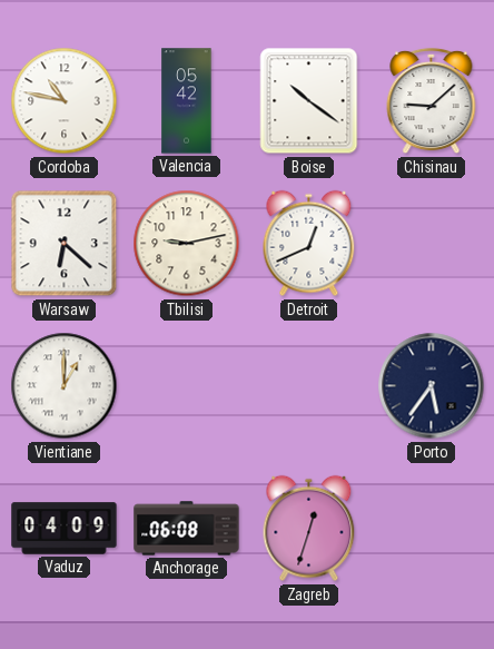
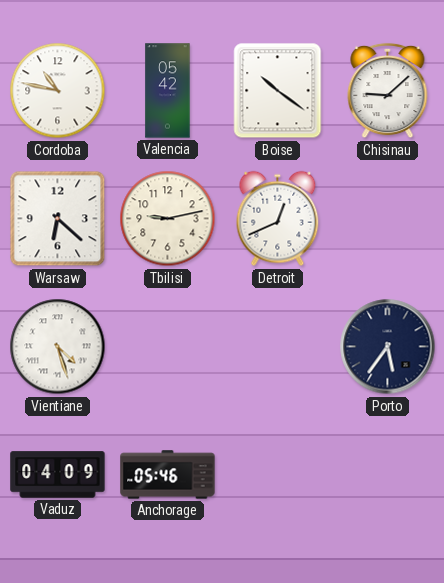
Vientiane: 1:00 -> 4:27 (58, 347)
Anchorage: 06:08 -> 05:46 (168, 475)
Zagreb: 12:33 -> none (309, 529)
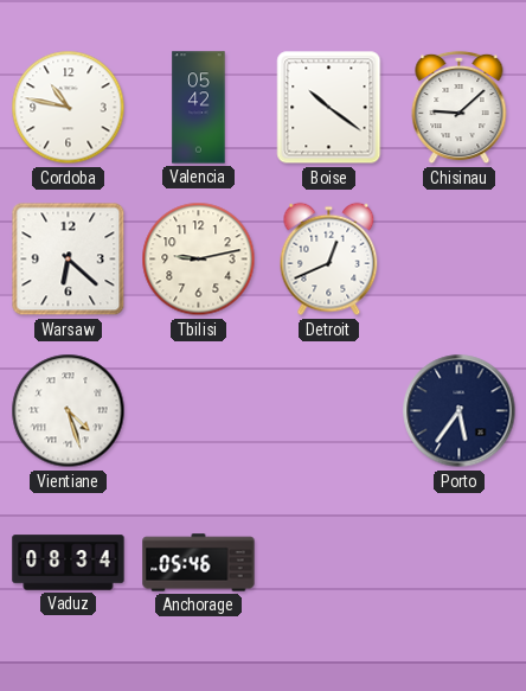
Vaduz: 04:09 -> 08:34 (69, 563)
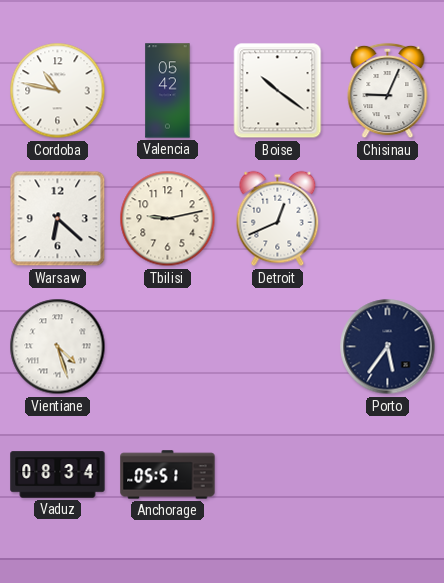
Chisinau: 9:08 -> 9:04 (388, 91)
Anchorage: 05:46 -> 05:51 (168, 475)
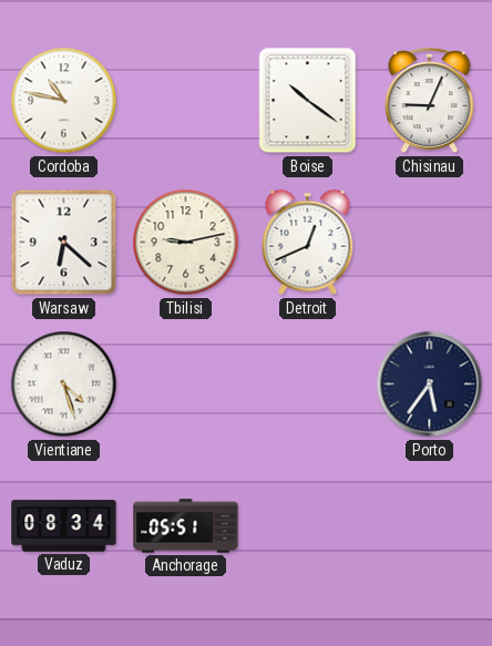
Valencia: 05:42 -> none (168, 91)
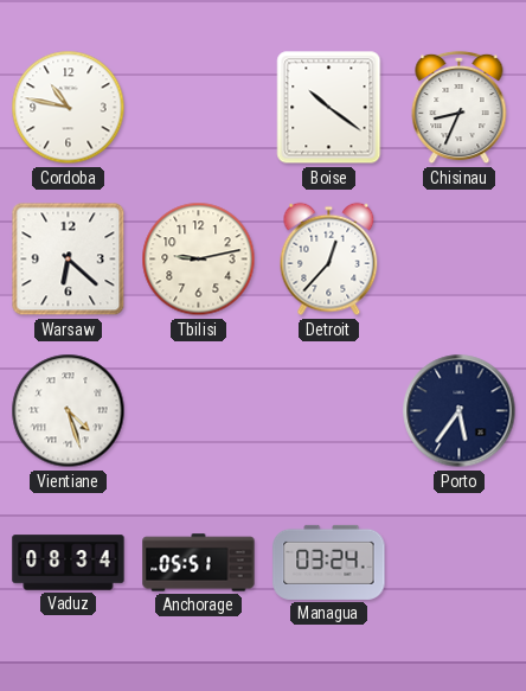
Chisinau: 9:04 -> 8:34 (460, 108)
Detroit: 12:41 -> 12:37 (329, 260)
Managua: none -> 03:24 (329, 562)
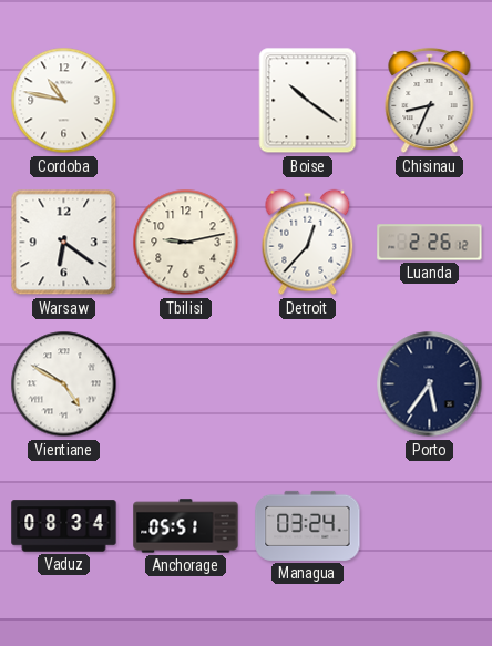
Warsaw: 6:22 -> 6:21 (64, 243)
Luanda: none -> 2:26 (430, 243)
Vientiane: 4:27 -> 4:50 (64, 384)
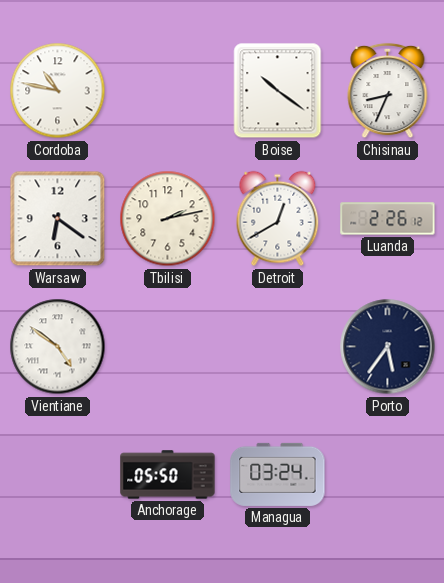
Tbilisi: 9:13 -> 2:13 (168, 219)
Detroit: 12:37 -> 12:40 (278, 219)
Vientiane: 4:50 -> 4:51 (58, 347)
Vaduz: 08:34 -> none (64, 526)
Anchorage: 05:51 -> 05:50 (168, 475)
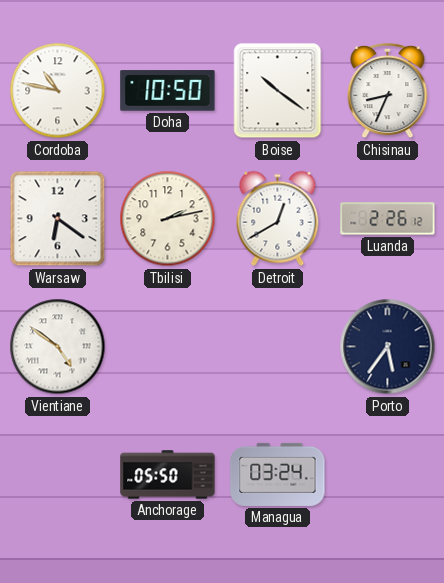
Doha: none -> 10:50 (168, 91)
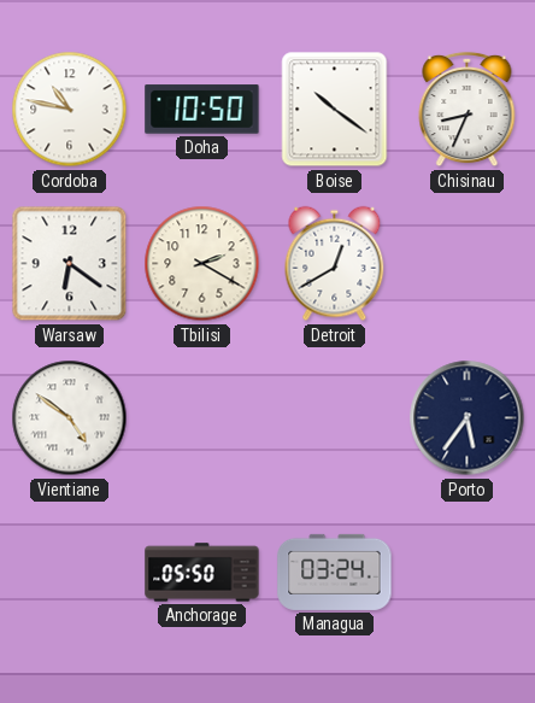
Tbilisi: 2:13 -> 2:20 (202, 264)
Luanda: 2:26 -> none (388, 219)
